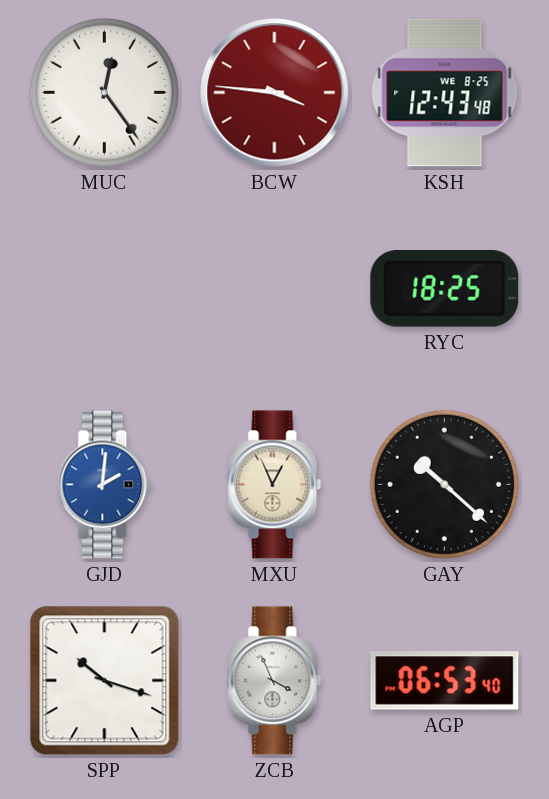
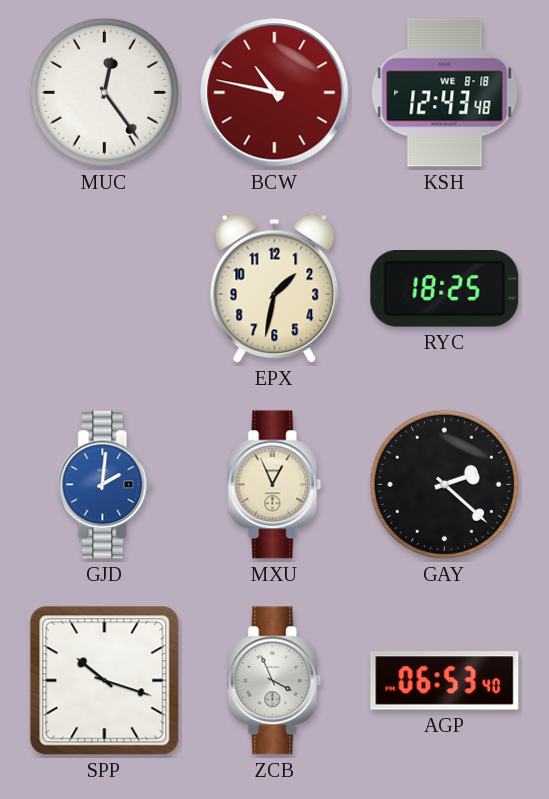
BCW: 3:46 -> 10:47 (275, 93)
KSH date: WE 8-25 -> WE 8-18 (445, 93)
EPX: none -> 1:32 (275, 288)
GAY: 10:22 -> 2:22 (444, 484)
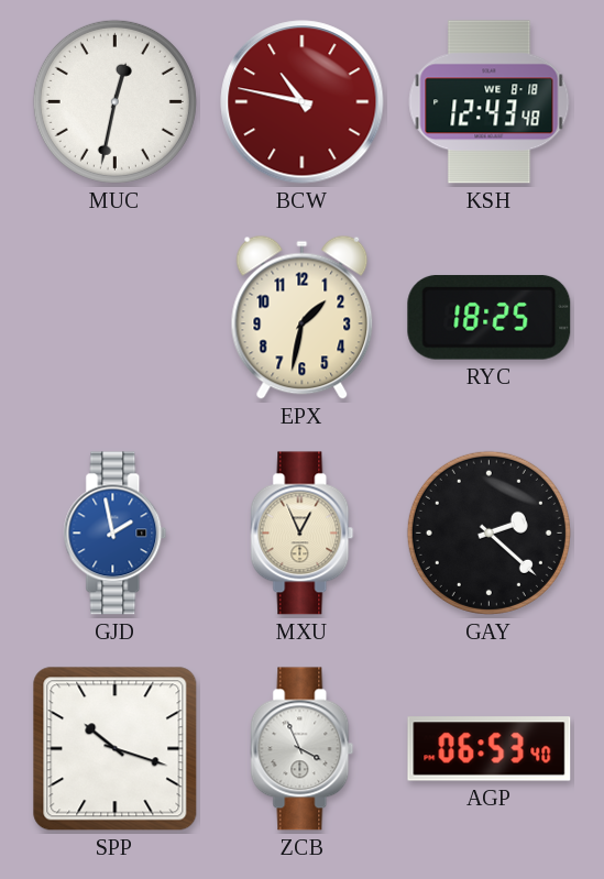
MUC: 12:24 -> 12:32 (114, 101)
GJD: 2:01 -> 1:58 (116, 534)
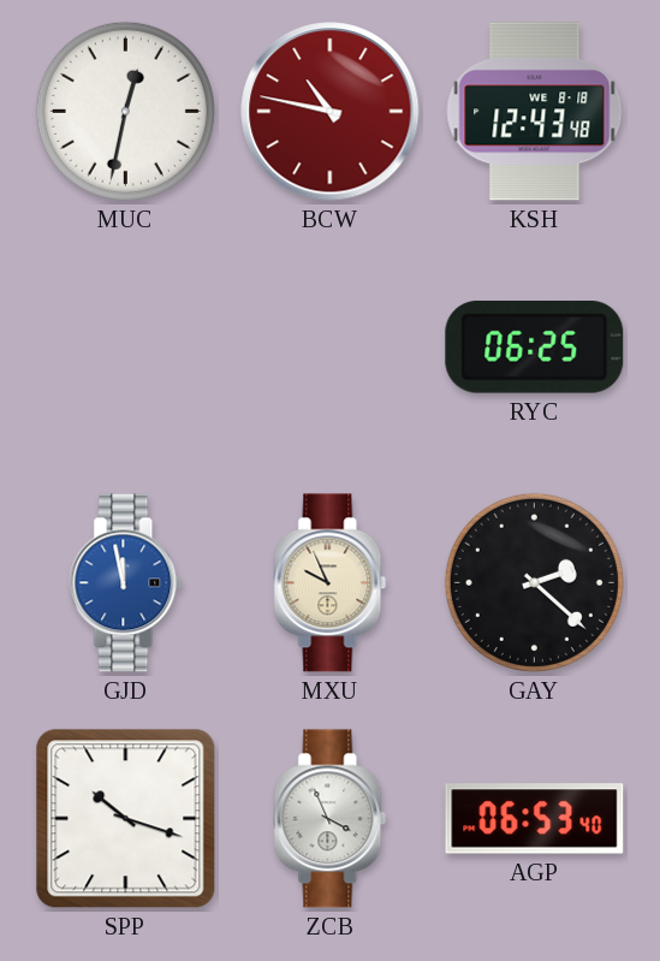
EPX: 1:32 -> none (303, 317)
RYC: 18:25 -> 06:25 (535, 346)
GJD: 1:58 -> 11:58 (126, 583)
MXU: 12:56 -> 9:56 (331, 583)
